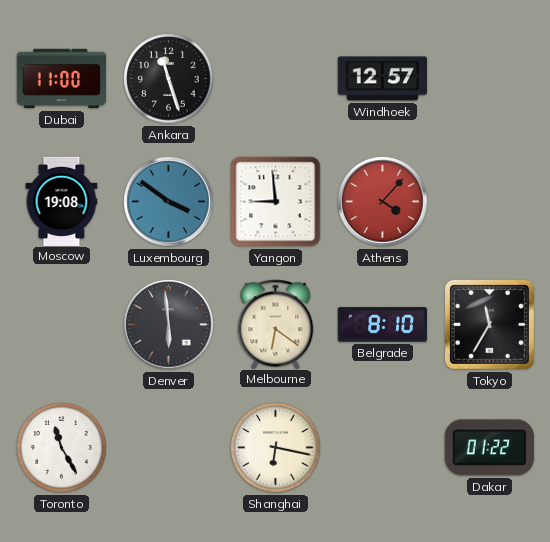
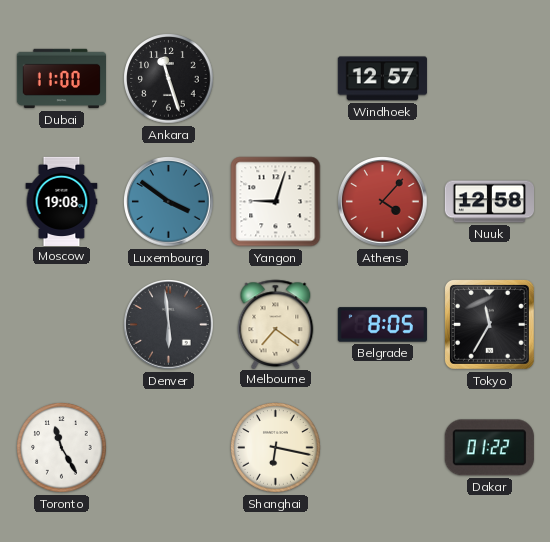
Yangon: 8:59 -> 9:03 (276, 202)
Nuuk: none -> 12:58 (489, 202)
Melbourne: 6:21 -> 7:21 (276, 324)
Belgrade: 8:10 -> 8:05 (382, 325)
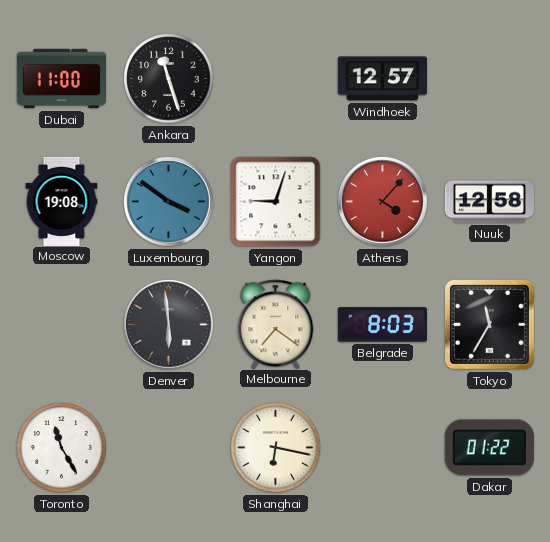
Belgrade: 8:05 -> 8:03 (382, 325)
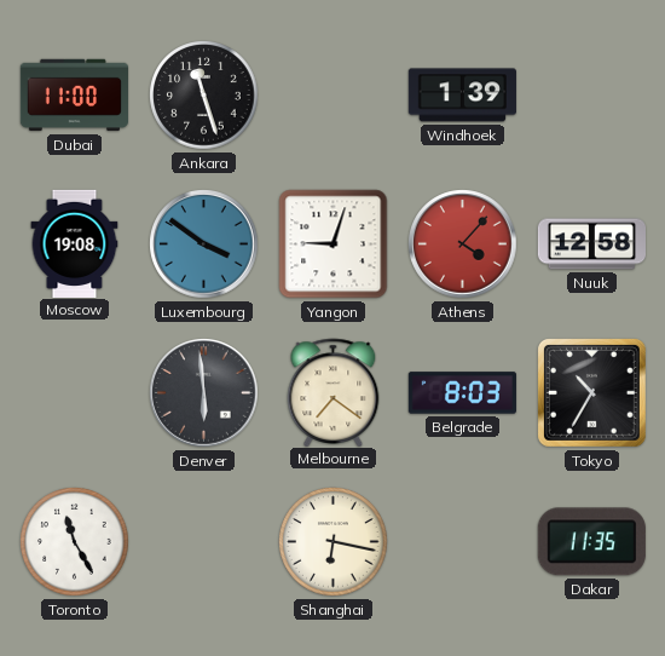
Windhoek: 12:57 -> 1:39 (462, 96)
Tokyo: 11:35 -> 10:35 (591, 392)
Dakar: 01:22 -> 11:35 (591, 542)
